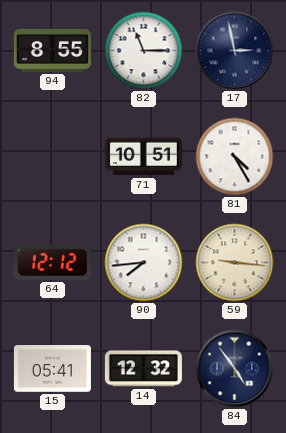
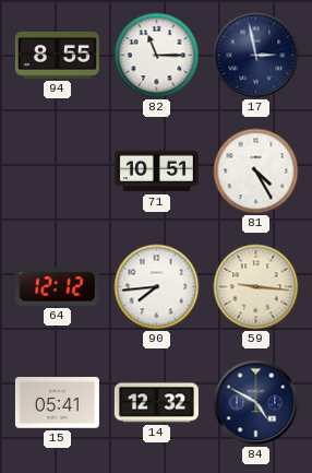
84: 4:54 -> 4:50 (256, 403)
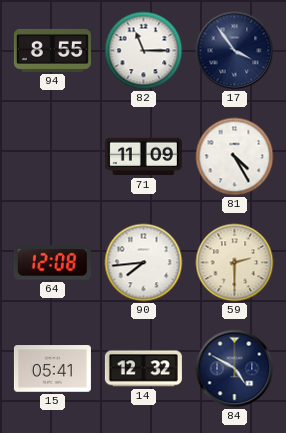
17: 2:58 -> 3:54 (235, 51)
71: 10:51 -> 11:09 (143, 157)
64: 12:12 -> 12:08 (52, 263)
59: 9:16 -> 2:30 (235, 263)
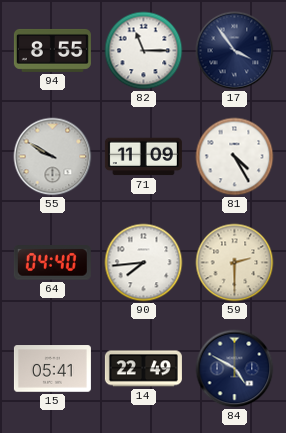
55: none -> 9:50 (53, 157)
64: 12:08 -> 04:40 (52, 263)
14: 12:32 -> 22:49 (143, 369)
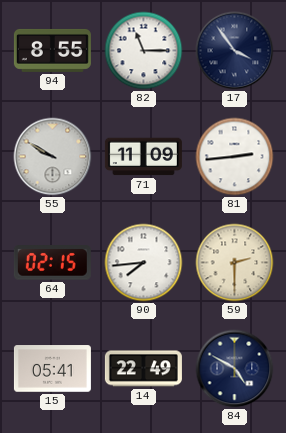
81: 4:25 -> 2:44 (235, 157)
64: 04:40 -> 02:15 (52, 263)
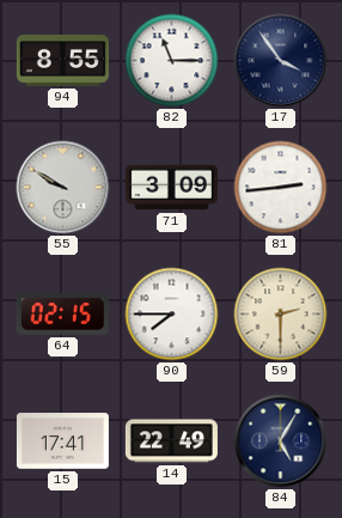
71: 11:09 -> 3:09 (171, 188)
90: 7:44 -> 7:45 (172, 315)
15: 05:41 -> 17:41 (62, 441)
84: 4:50 -> 5:05 (281, 441)
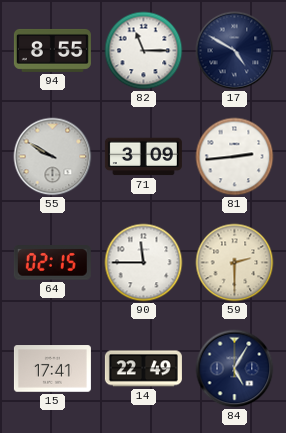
17: 3:54 -> 4:50 (235, 51)
90: 7:45 -> 11:45 (144, 263)
